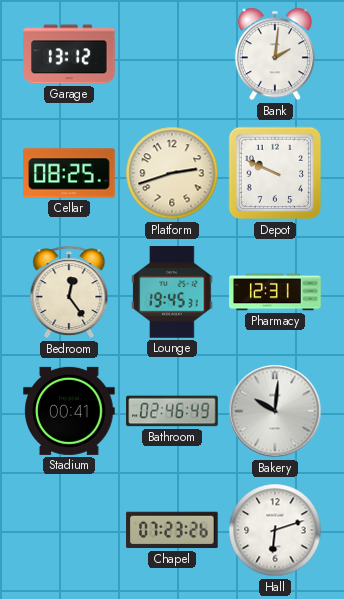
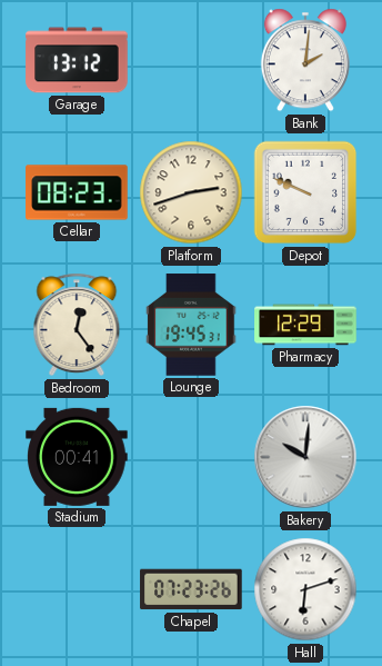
Cellar: 08:25 -> 08:23 (77, 192)
Pharmacy: 12:31 -> 12:29 (305, 325)
Bathroom: 02:46 -> none (172, 411)
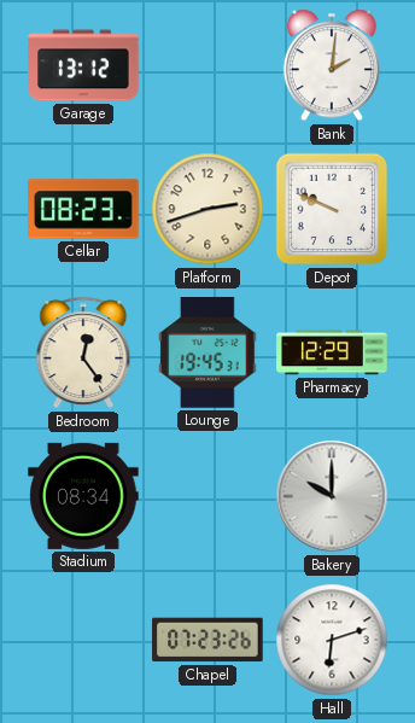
Stadium: 00:41 -> 08:34 (83, 496)
Bakery: 10:01 -> 10:00 (332, 496)
